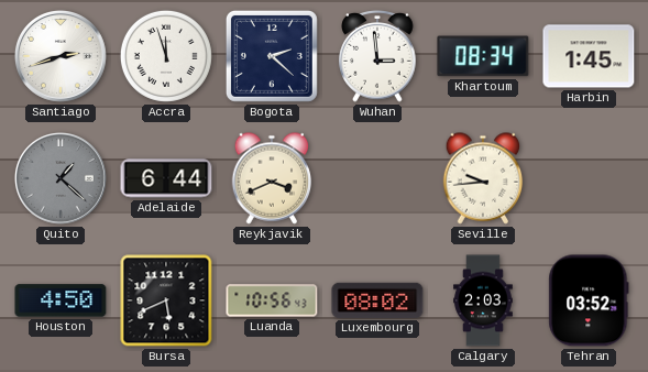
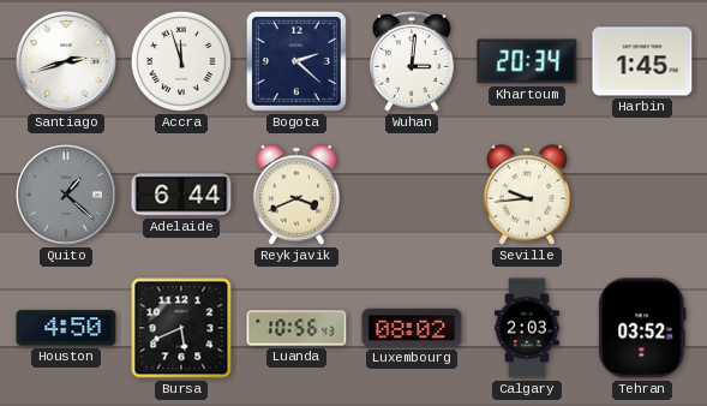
Wuhan: 2:59 -> 3:01 (412, 61)
Khartoum: 08:34 -> 20:34 (527, 61)
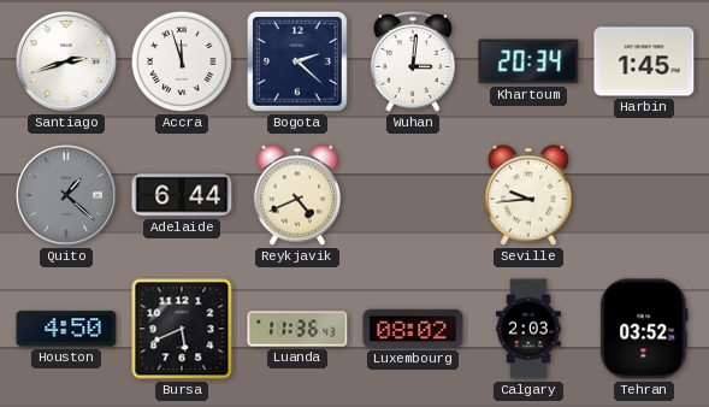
Reykjavik: 3:41 -> 4:41 (297, 195)
Luanda: 10:56 -> 11:36 (297, 329)
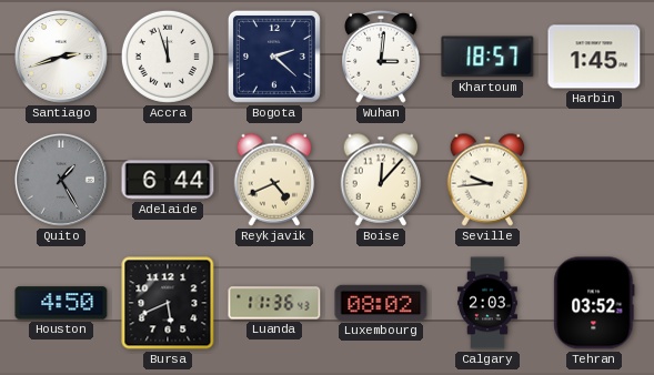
Khartoum: 20:34 -> 18:57 (487, 57)
Quito: 1:22 -> 1:25 (61, 180)
Boise: none -> 12:07 (381, 180)
